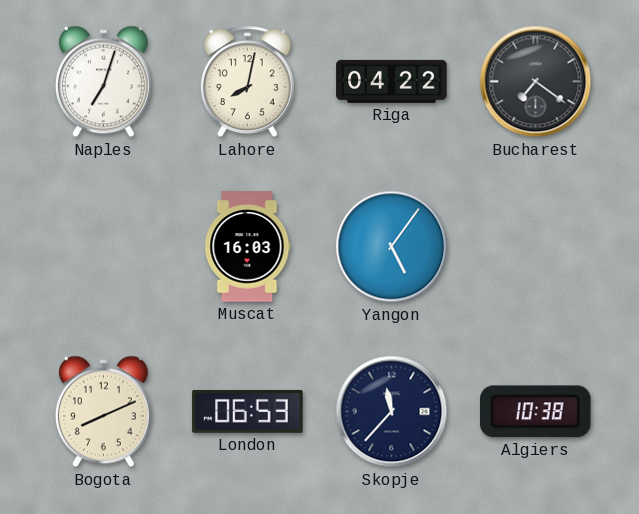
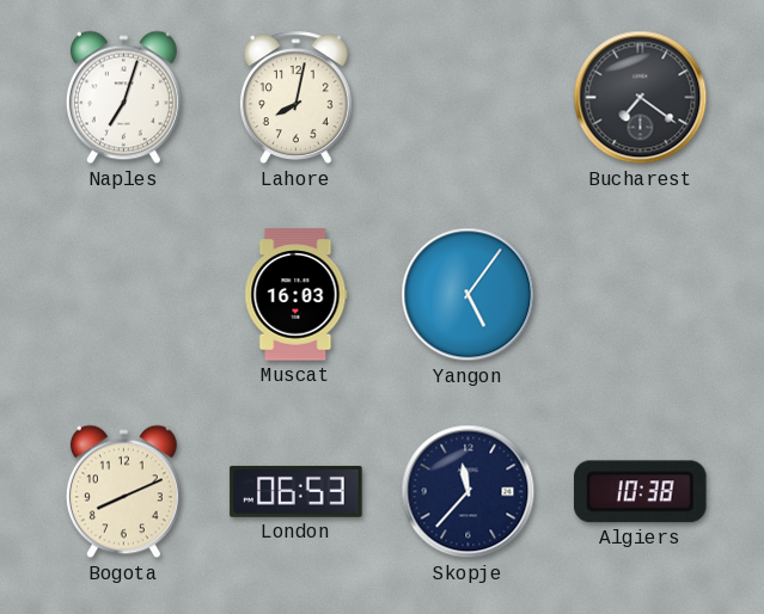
Riga: 04:22 -> none (392, 81)
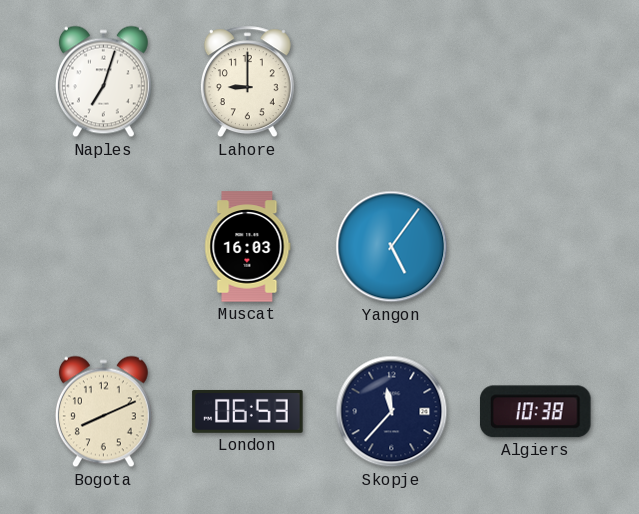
Lahore: 8:02 -> 9:00 (247, 82)
Bucharest: 7:21 -> none (641, 98)
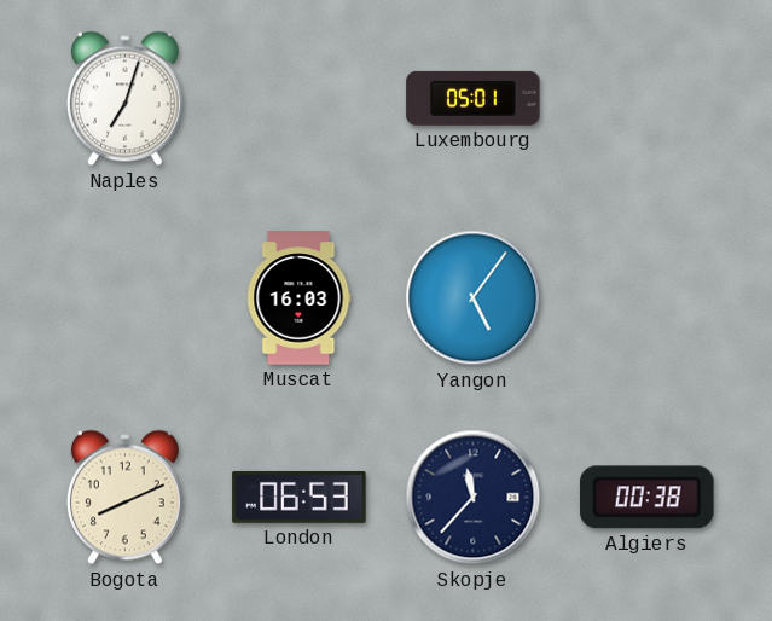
Lahore: 9:00 -> none (247, 82)
Luxembourg: none -> 05:01 (474, 98)
Algiers: 10:38 -> 00:38 (648, 498)
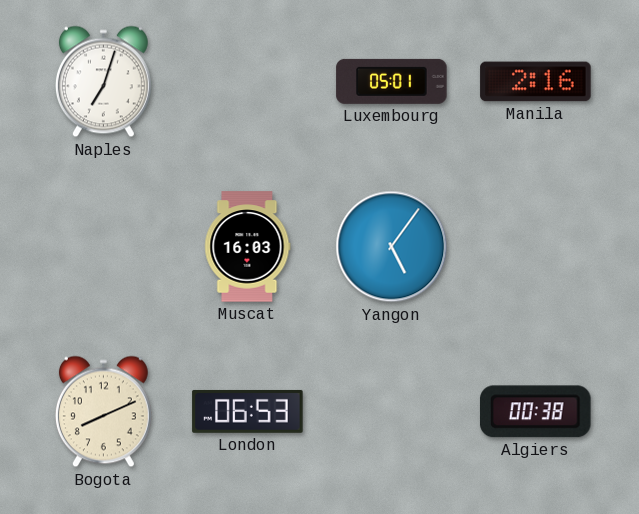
Manila: none -> 2:16 (536, 82)
Skopje: 11:37 -> none (474, 498)
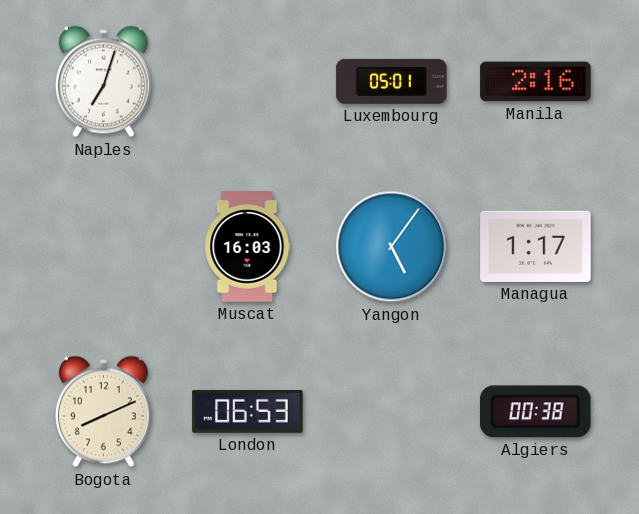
Managua: none -> 1:17 (536, 246)
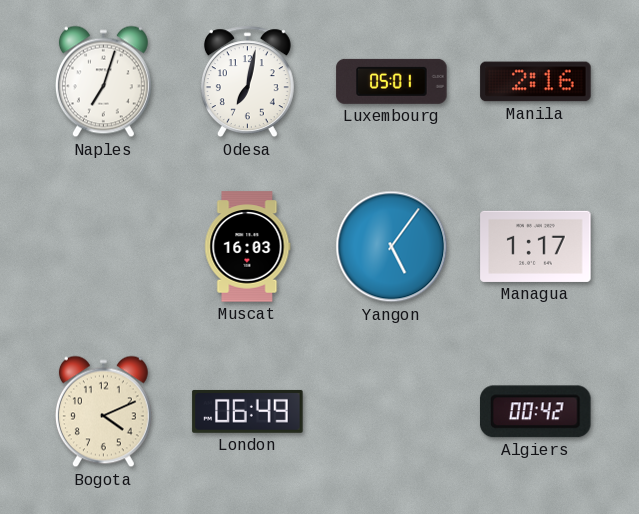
Odesa: none -> 7:02 (247, 82)
Bogota: 8:11 -> 4:11 (103, 412)
London: 06:53 -> 06:49 (248, 411)
Algiers: 00:38 -> 00:42 (536, 412)
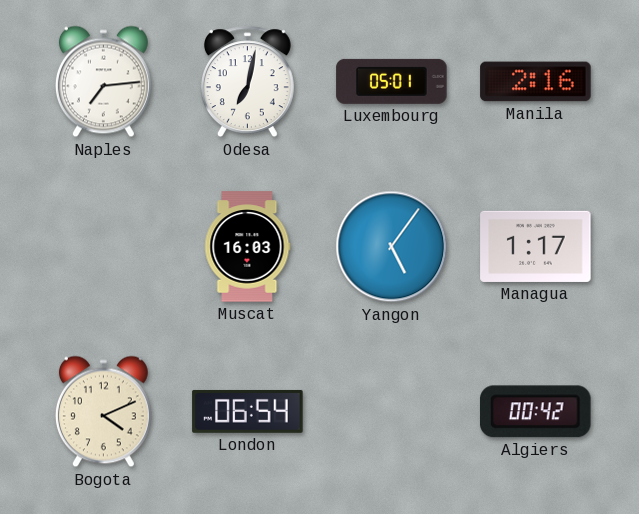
Naples: 7:03 -> 7:14 (103, 82)
London: 06:49 -> 06:54 (248, 411)
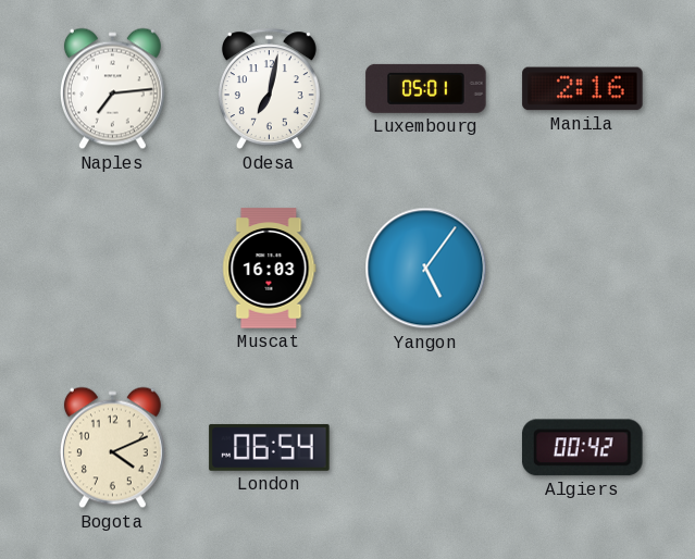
Managua: 1:17 -> none (536, 246)
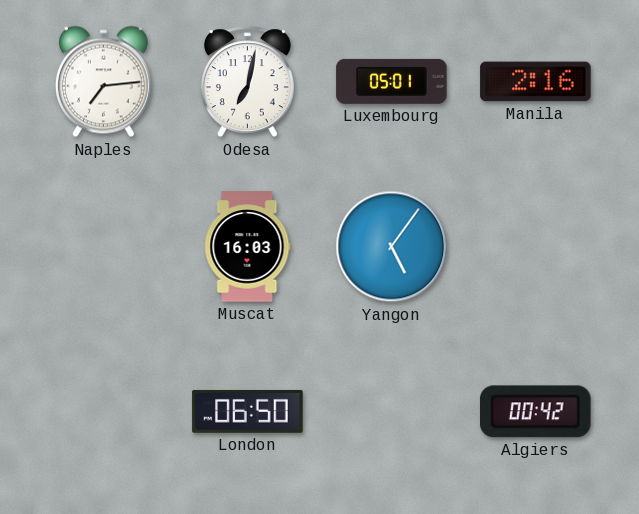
Bogota: 4:11 -> none (112, 448)
London: 06:54 -> 06:50 (248, 411)
